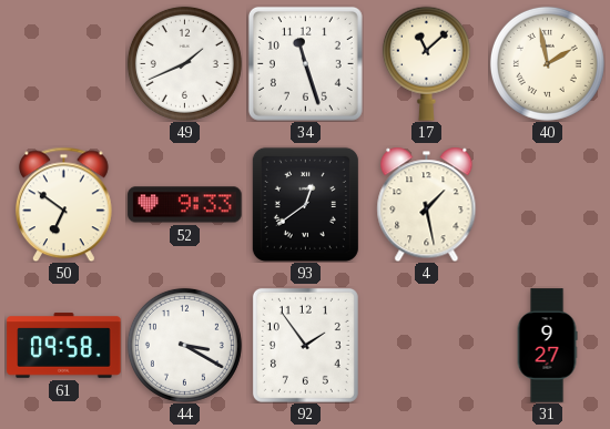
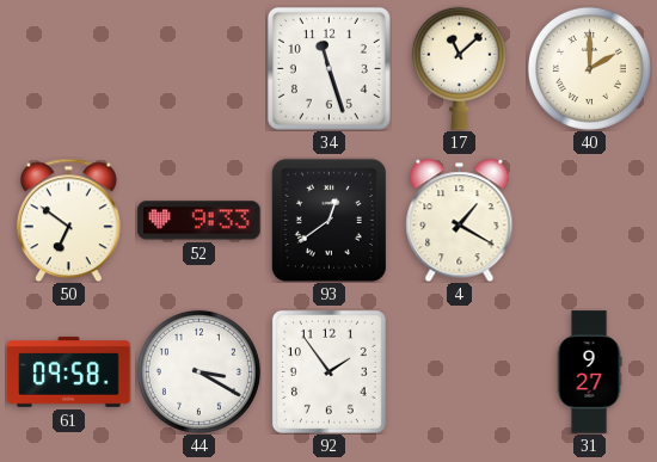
49: 1:41 -> none (184, 63)
40: 1:58 -> 2:00 (589, 68)
4: 1:28 -> 1:20 (460, 220)
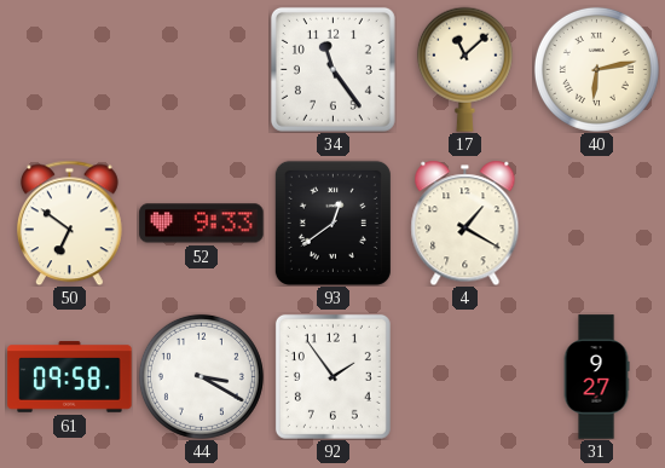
34: 11:27 -> 11:24 (332, 69)
40: 2:00 -> 6:13 (596, 69)
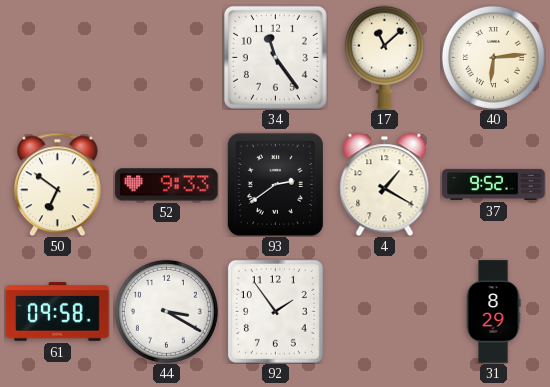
40: 6:13 -> 6:14 (493, 57)
93: 12:39 -> 2:39 (275, 184)
37: none -> 9:52 (494, 184)
31: 9:27 -> 8:29 (493, 312)
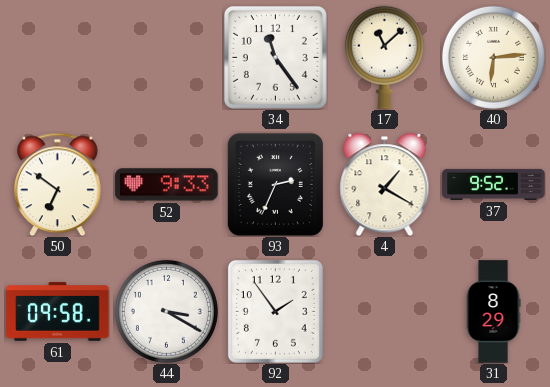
93: 2:39 -> 2:34 (275, 184)
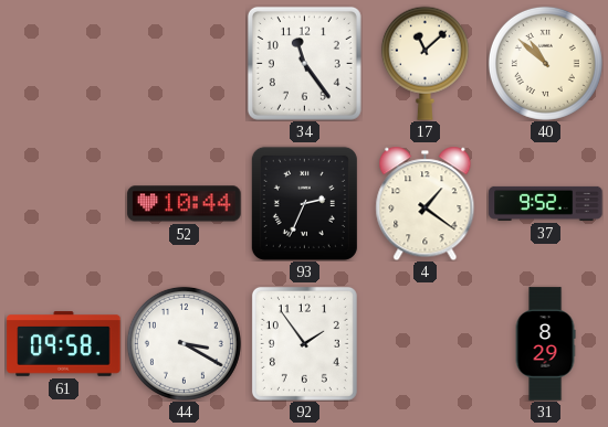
40: 6:14 -> 10:52 (545, 63)
50: 6:51 -> none (58, 184)
52: 9:33 -> 10:44 (185, 204)
4: 1:20 -> 1:21 (426, 203)
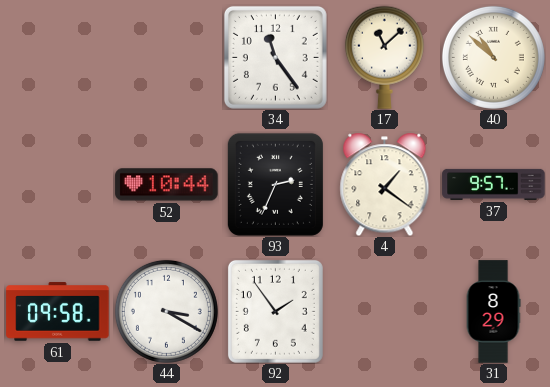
37: 9:52 -> 9:57 (494, 184)
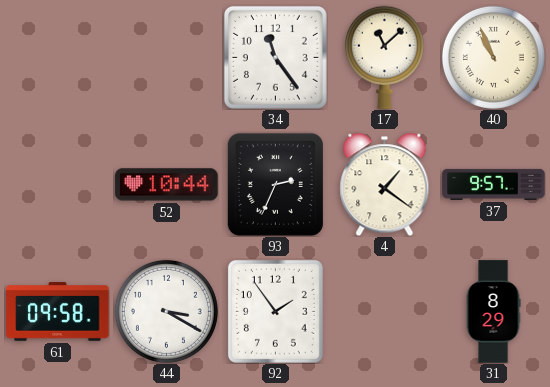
40: 10:52 -> 10:56 (493, 57)
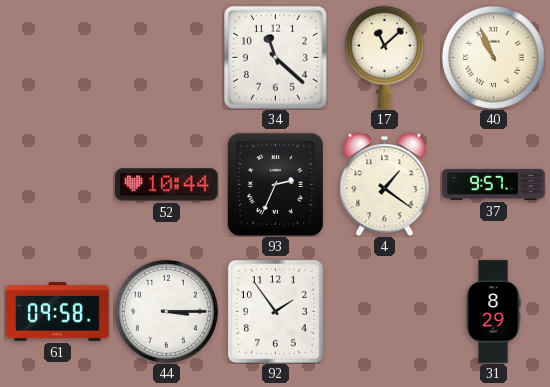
34: 11:24 -> 11:22 (275, 57)
44: 3:20 -> 3:15 (166, 311)
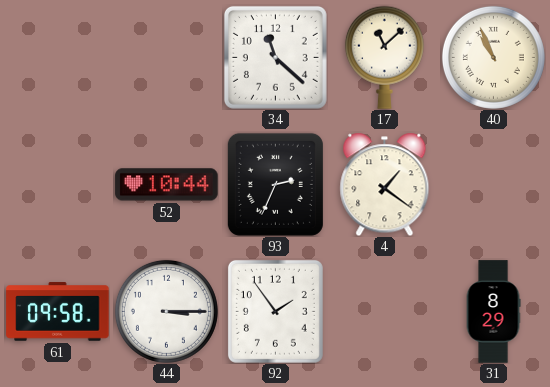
37: 9:57 -> none (494, 184)
